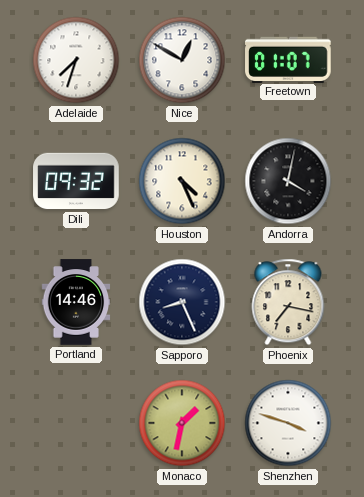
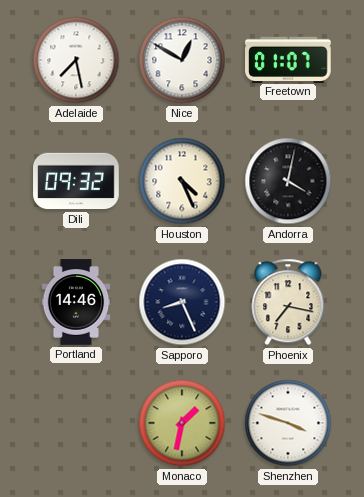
Adelaide: 7:33 -> 7:28 (76, 60)
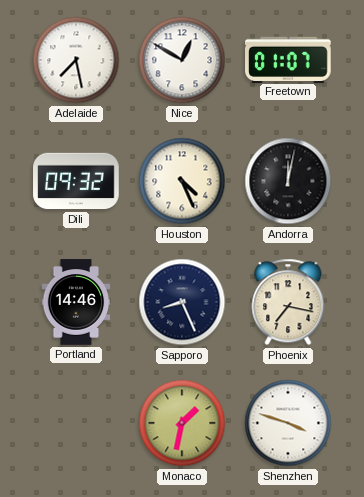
Andorra: 4:02 -> 12:02 (288, 181)
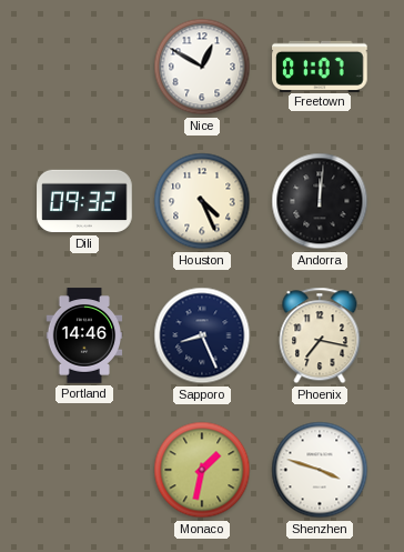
Adelaide: 7:28 -> none (76, 60)
Andorra: 12:02 -> 12:01 (320, 201)
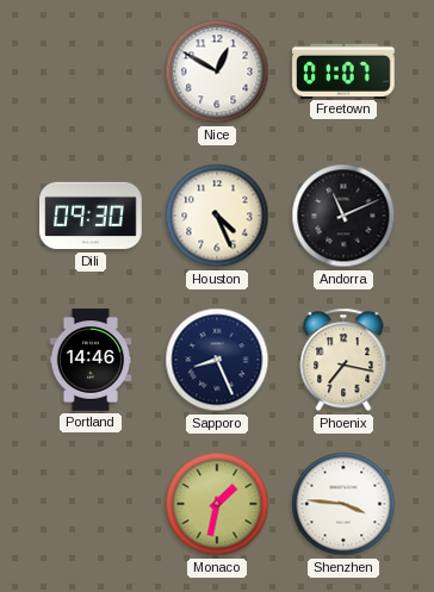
Dili: 09:32 -> 09:30 (91, 216)
Andorra: 12:01 -> 11:11 (343, 216)
Shenzhen: 3:48 -> 3:46 (343, 504)
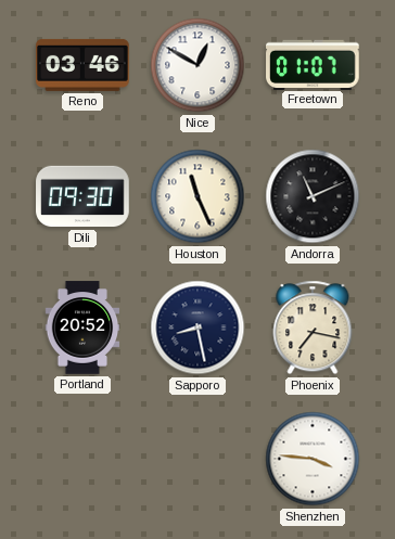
Reno: none -> 03:46 (82, 65)
Houston: 4:26 -> 11:26 (197, 196)
Portland: 14:46 -> 20:52 (82, 328)
Sapporo: 8:26 -> 8:28 (197, 328)
Monaco: 1:32 -> none (217, 504)
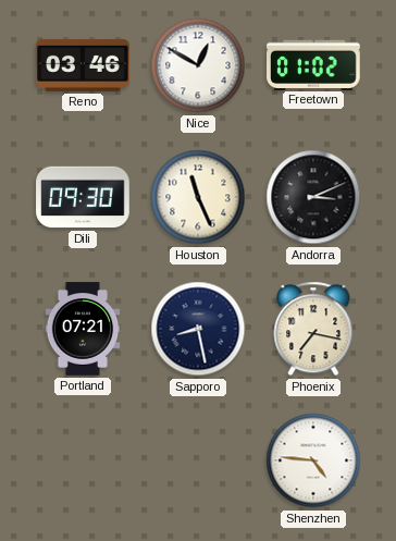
Freetown: 01:07 -> 01:02 (313, 64)
Andorra: 11:11 -> 3:11 (313, 197)
Portland: 20:52 -> 07:21 (83, 329)
Shenzhen: 3:46 -> 4:46 (313, 460)
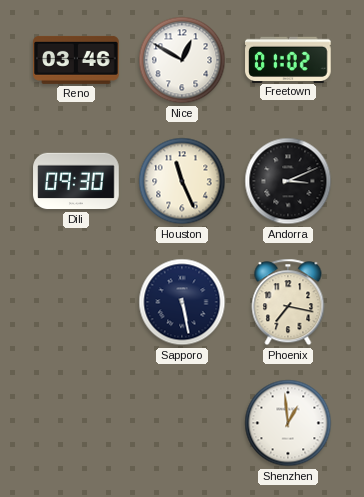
Portland: 07:21 -> none (83, 329)
Sapporo: 8:28 -> 5:28 (182, 302)
Shenzhen: 4:46 -> 12:59 (288, 423)
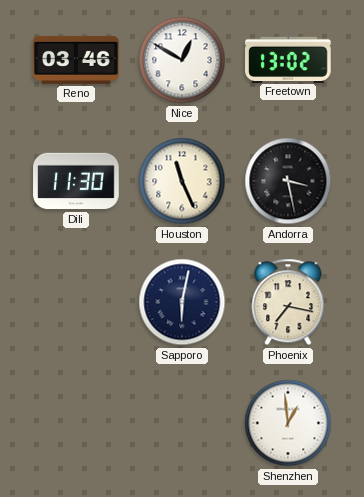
Freetown: 01:02 -> 13:02 (288, 59)
Dili: 09:30 -> 11:30 (76, 181)
Andorra: 3:11 -> 3:28 (288, 181)
Sapporo: 5:28 -> 6:02 (182, 302)
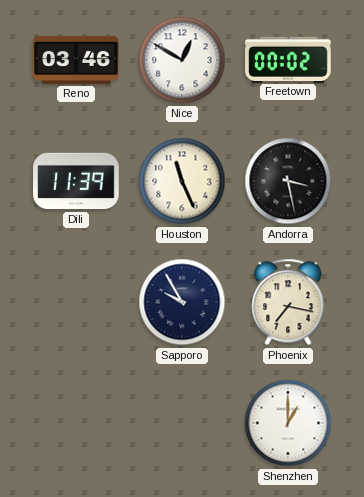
Freetown: 13:02 -> 00:02 (288, 59)
Dili: 11:30 -> 11:39 (76, 181)
Sapporo: 6:02 -> 9:55 (182, 302)
Shenzhen: 12:59 -> 1:00 (288, 423)
